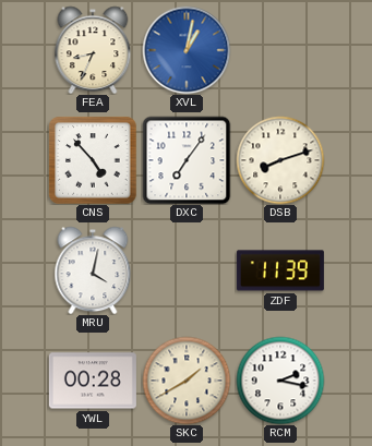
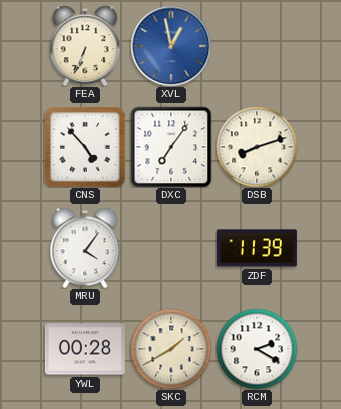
FEA: 8:34 -> 6:34 (85, 46)
XVL: 1:02 -> 12:58 (171, 46)
MRU: 4:02 -> 4:06 (85, 248)
RCM: 2:17 -> 2:20 (257, 349)
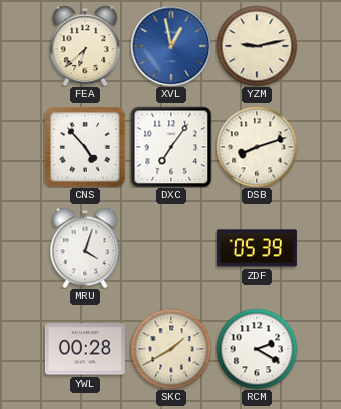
FEA: 6:34 -> 6:38 (85, 46)
YZM: none -> 9:13 (257, 46)
MRU: 4:06 -> 4:03 (85, 248)
ZDF: 11:39 -> 05:39 (257, 248)
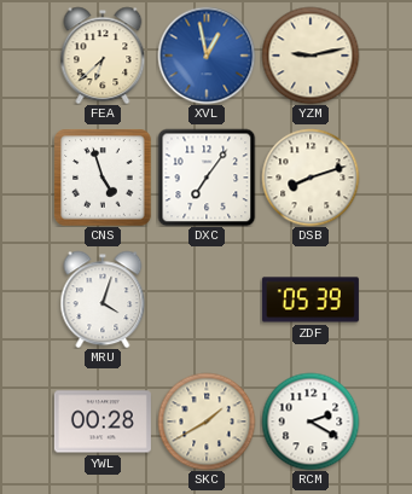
CNS: 4:53 -> 4:57 (103, 178)
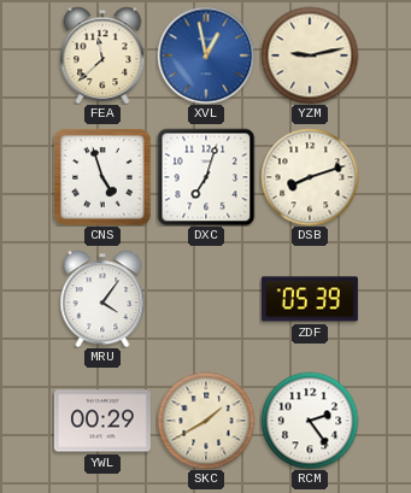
FEA: 6:38 -> 11:38 (102, 55)
DXC: 7:06 -> 7:03 (206, 177)
MRU: 4:03 -> 4:06 (102, 299)
YWL: 00:28 -> 00:29 (102, 421)
RCM: 2:20 -> 2:24 (310, 421)
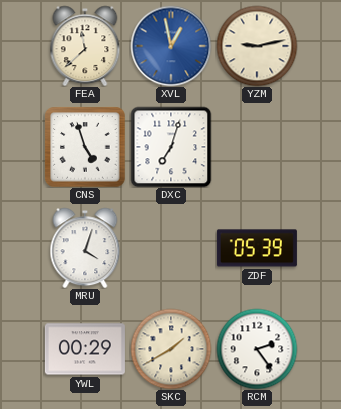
DSB: 8:12 -> none (310, 177)
MRU: 4:06 -> 4:03 (85, 248)
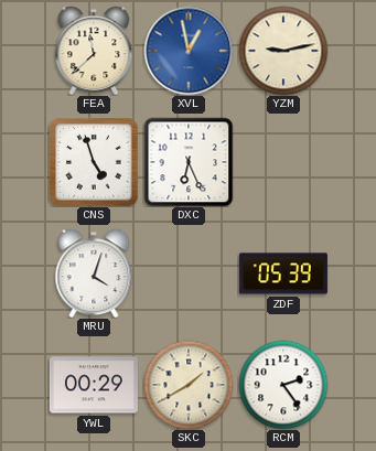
DXC: 7:03 -> 6:26 (189, 162)
